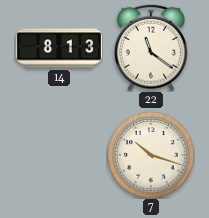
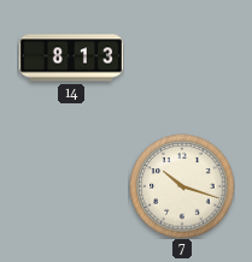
22: 11:21 -> none (151, 48)
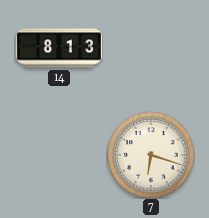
7: 10:18 -> 6:18 (151, 155)
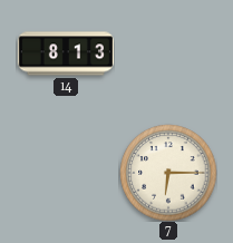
7: 6:18 -> 6:15 (168, 173)
